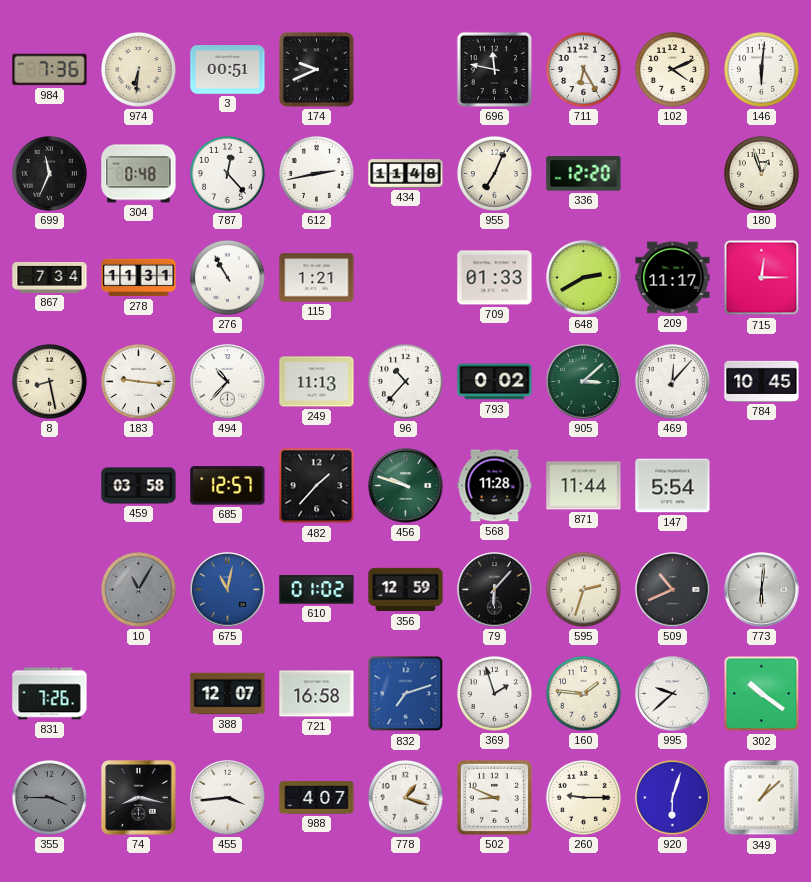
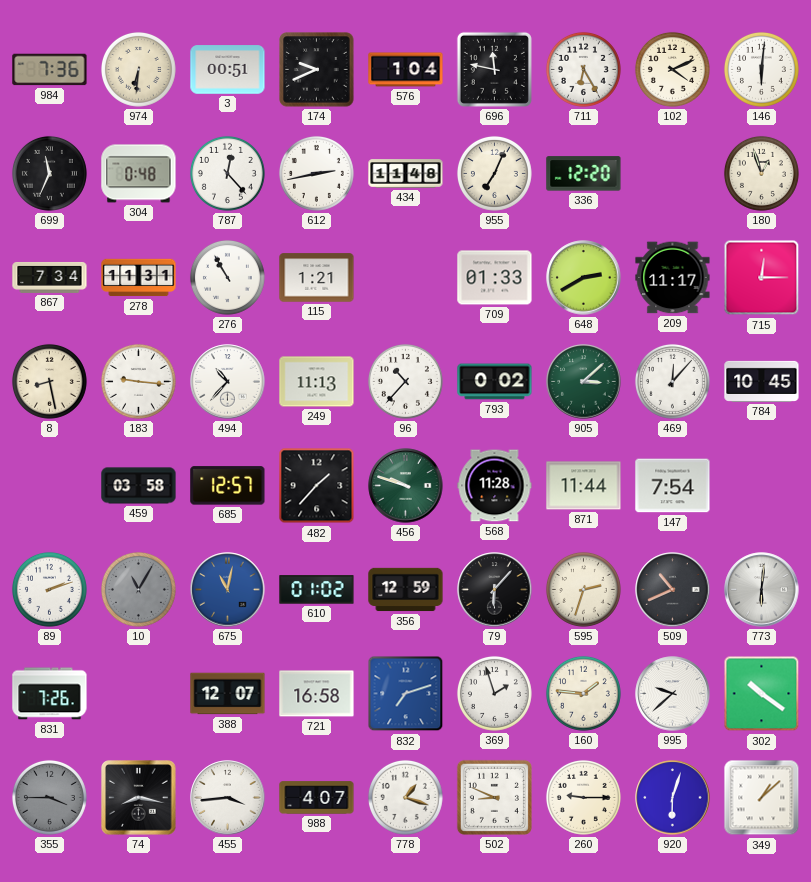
576: none -> 1:04 (406, 70)
147: 5:54 -> 7:54 (673, 486)
89: none -> 2:12 (49, 589)
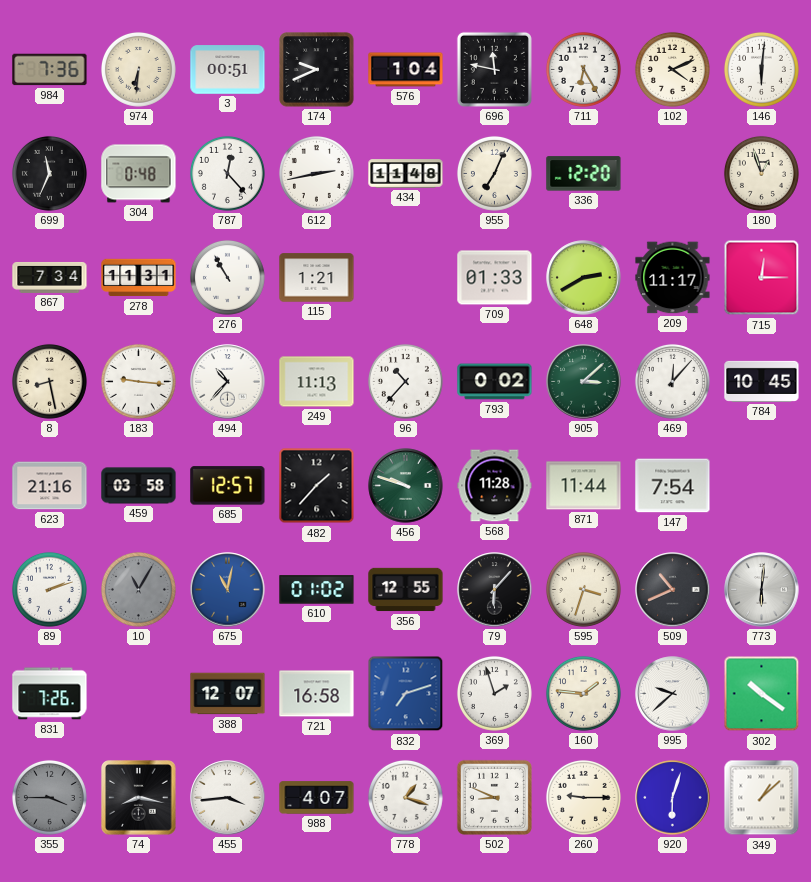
623: none -> 21:16 (50, 486)
356: 12:59 -> 12:55 (406, 590)
595: 2:33 -> 3:33 (583, 589)
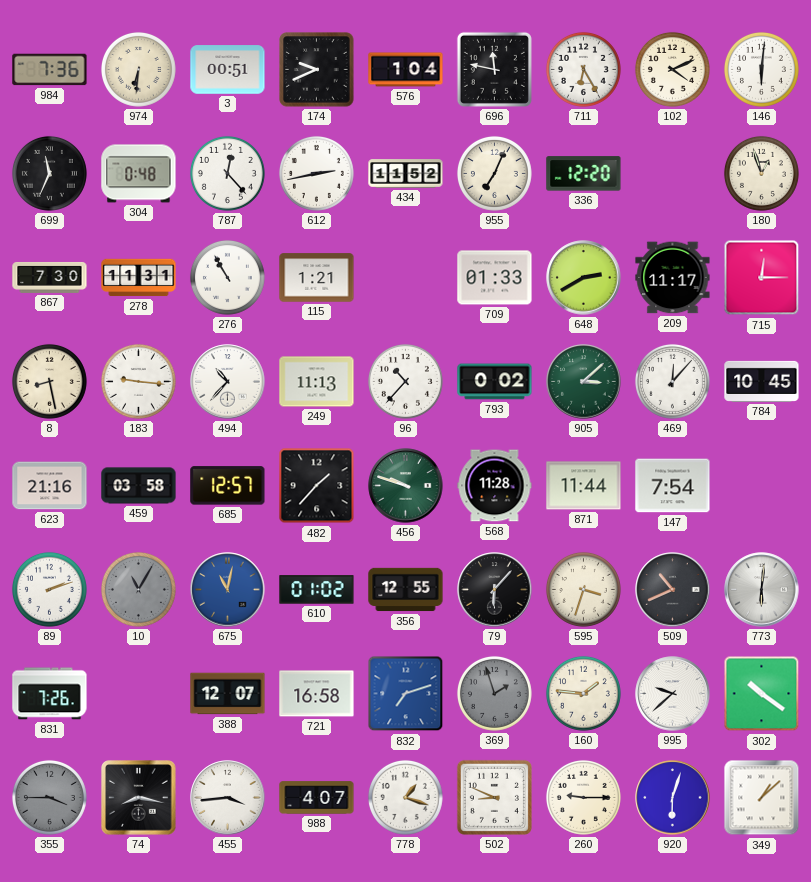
434: 11:48 -> 11:52 (406, 174)
867: 7:34 -> 7:30 (50, 277)
369 dial: white -> grey (494, 693)
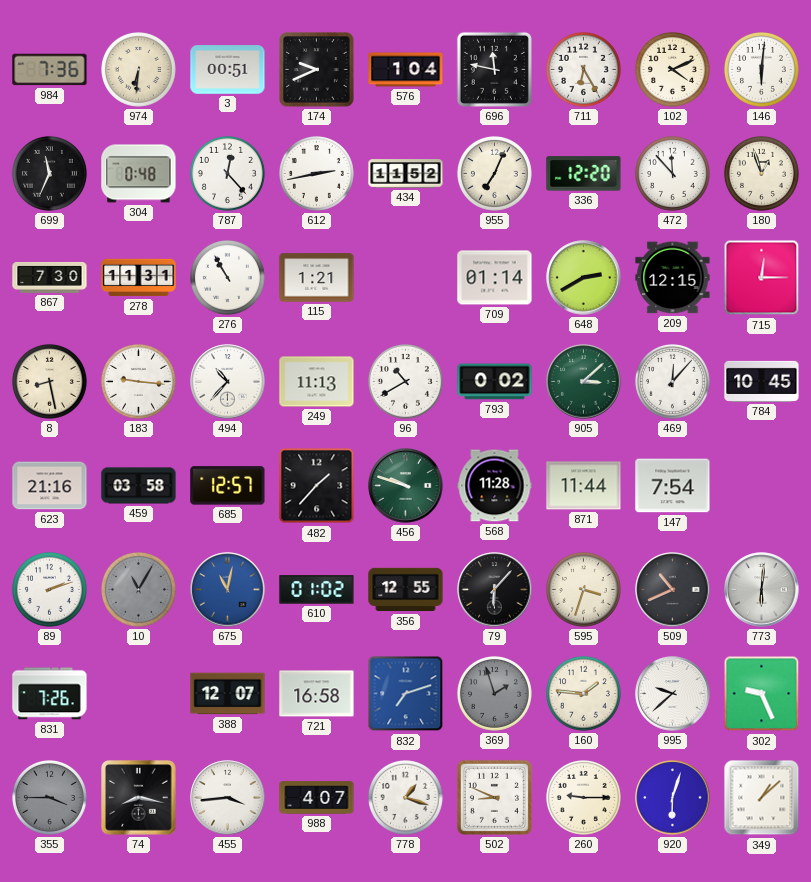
472: none -> 11:53 (672, 173)
709: 01:33 -> 01:14 (495, 278)
209: 11:17 -> 12:15 (673, 278)
96: 10:37 -> 10:40 (405, 381)
302: 10:21 -> 9:26 (762, 694)
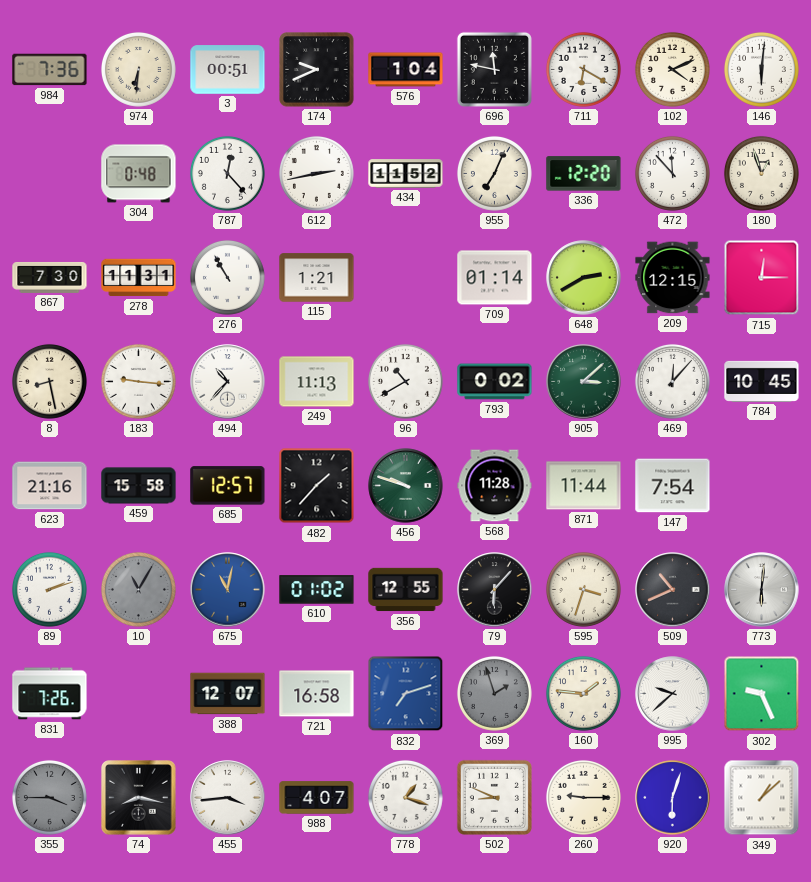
711: 6:25 -> 6:20 (583, 69)
699: 11:34 -> none (49, 173)
459: 03:58 -> 15:58 (139, 486)
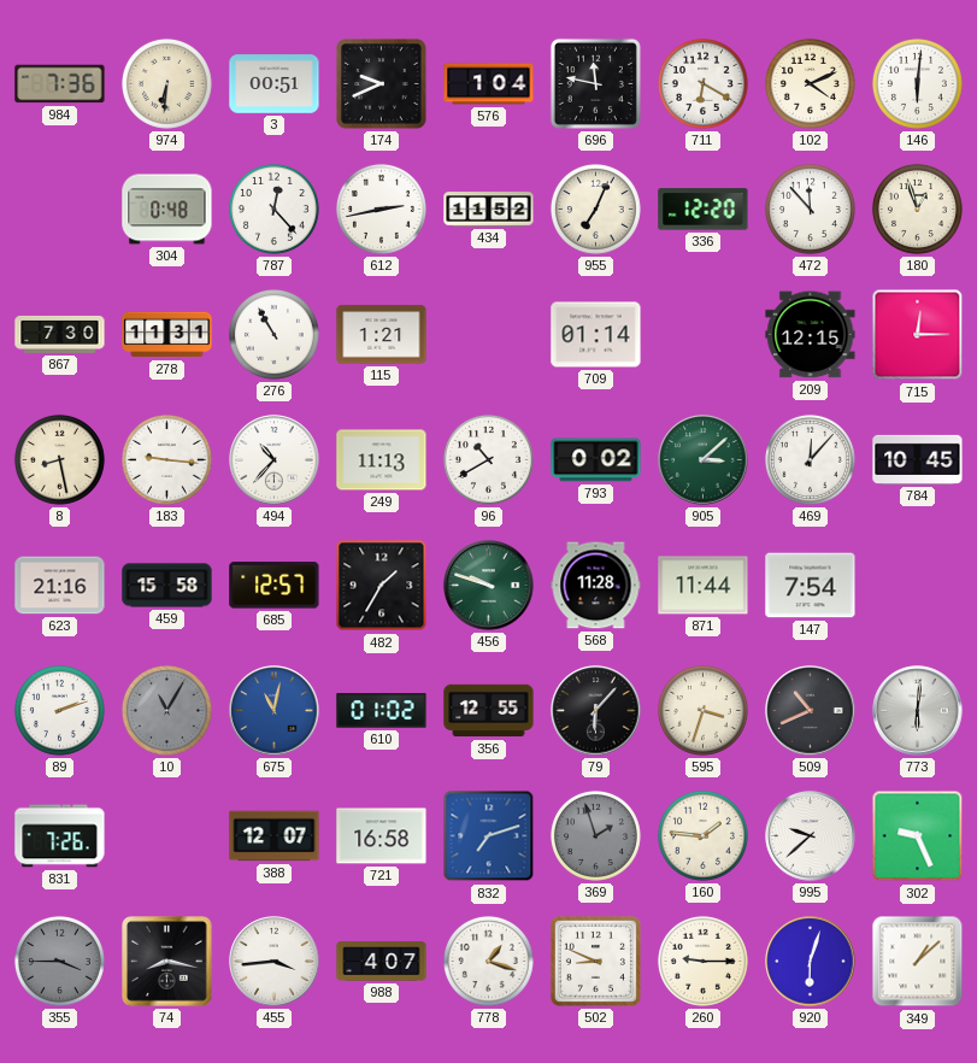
648: 2:40 -> none (584, 278)
482: 1:37 -> 1:35 (382, 586)
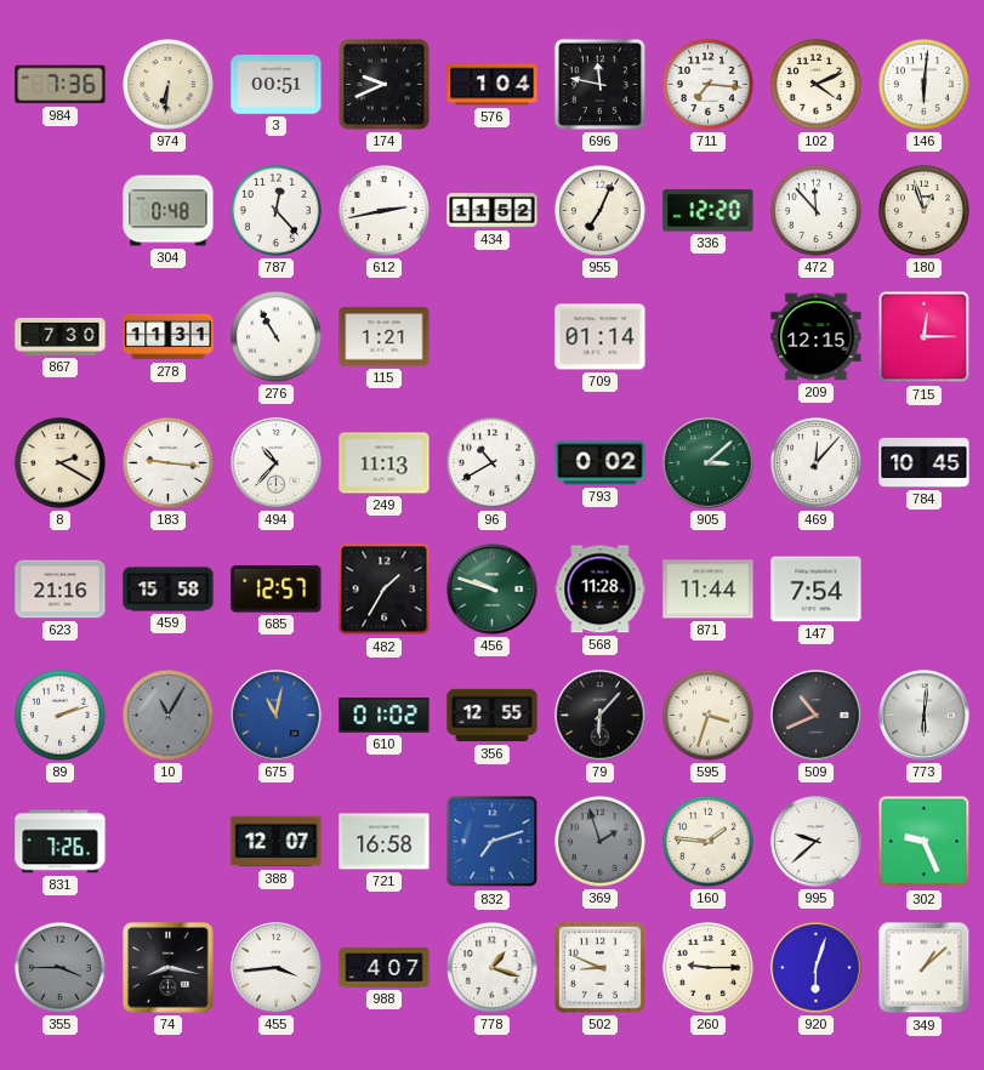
711: 6:20 -> 7:16 (707, 84)
8: 8:28 -> 2:20 (59, 462)
